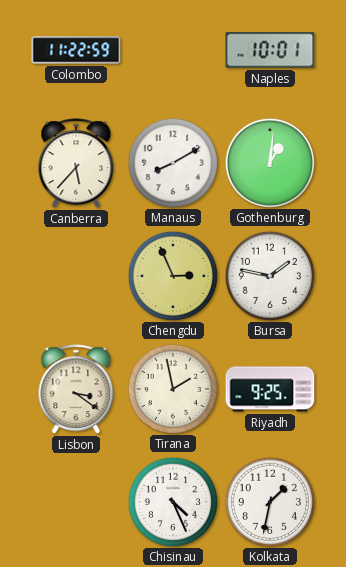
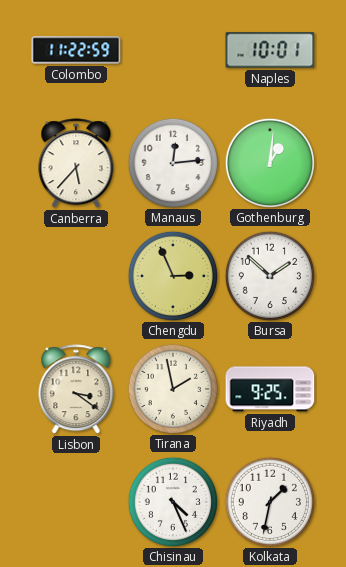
Manaus: 8:10 -> 12:14 (172, 162)
Bursa: 1:47 -> 1:52 (269, 275)
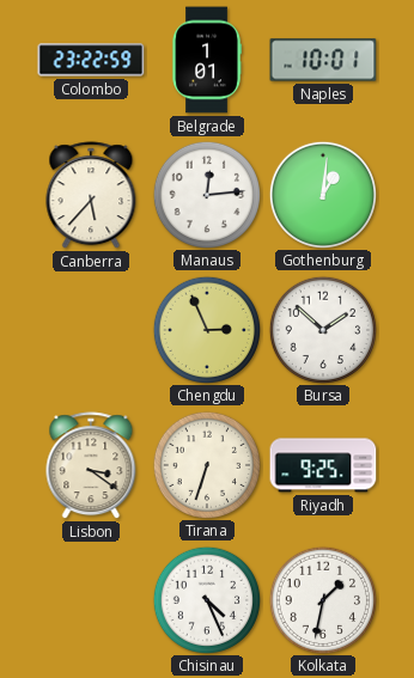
Colombo: 11:22 -> 23:22 (91, 60)
Belgrade: none -> 1:01 (207, 60)
Tirana: 1:58 -> 6:33 (206, 464)
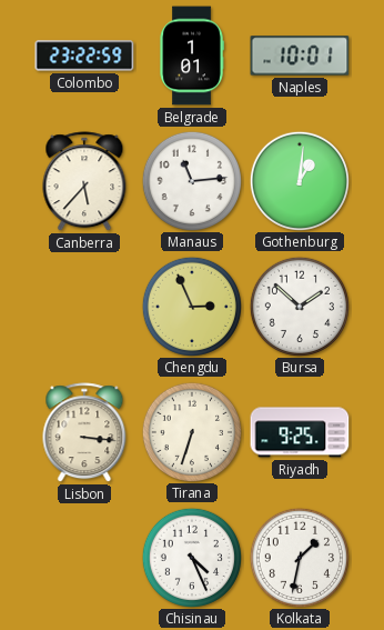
Manaus: 12:14 -> 11:14 (191, 180)
Lisbon: 3:21 -> 3:16 (84, 433)
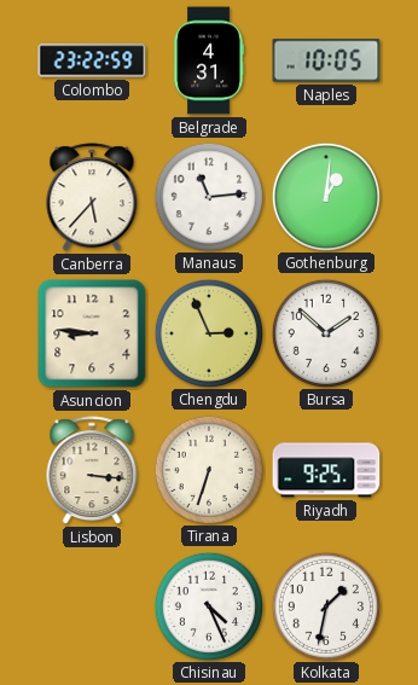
Belgrade: 1:01 -> 4:31 (209, 60)
Naples: 10:01 -> 10:05 (326, 60)
Asuncion: none -> 8:46 (92, 333)
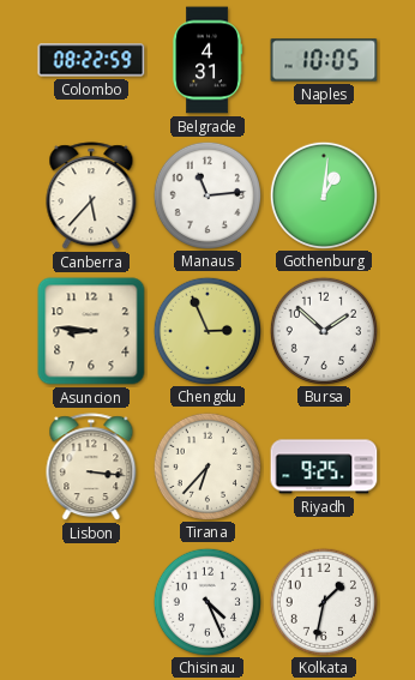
Colombo: 23:22 -> 08:22 (91, 60)
Tirana: 6:33 -> 6:37 (206, 465)
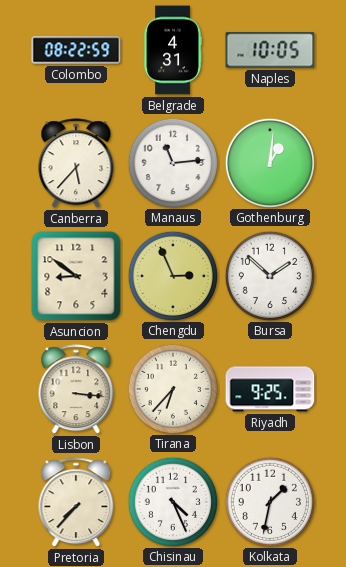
Asuncion: 8:46 -> 8:51 (76, 276)
Pretoria: none -> 7:37 (76, 503)
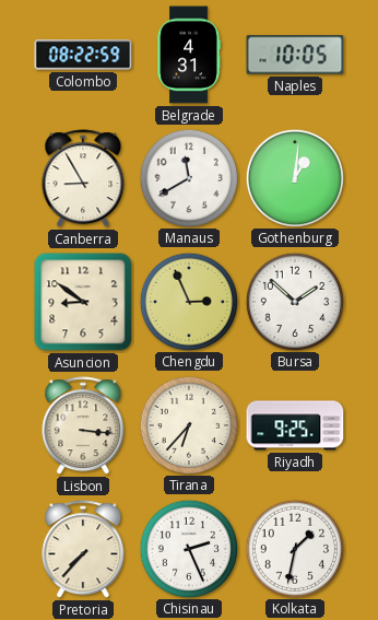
Canberra: 5:37 -> 8:55 (83, 179)
Manaus: 11:14 -> 11:40 (188, 177)
Chisinau: 4:26 -> 2:26 (188, 548)
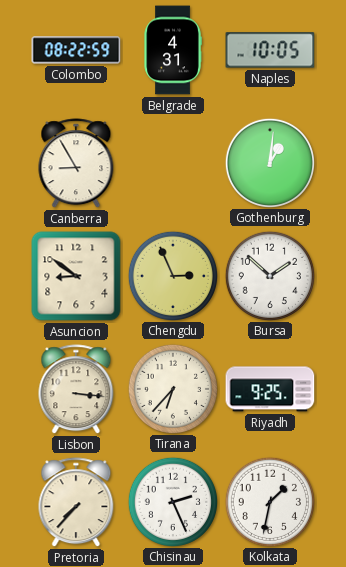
Manaus: 11:40 -> none (188, 177)
